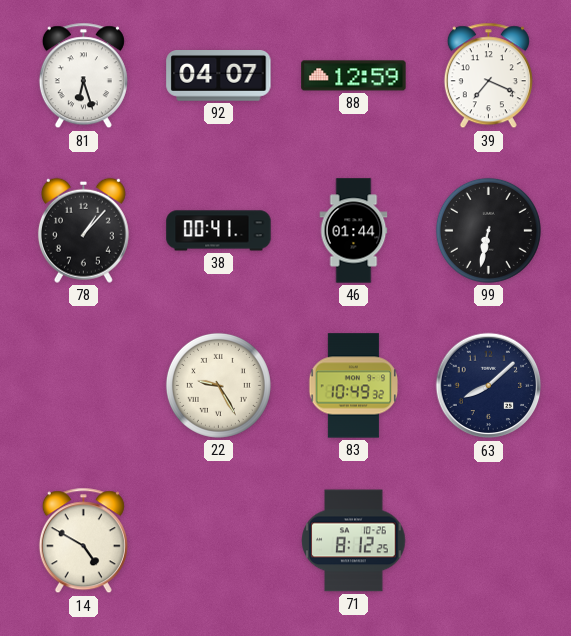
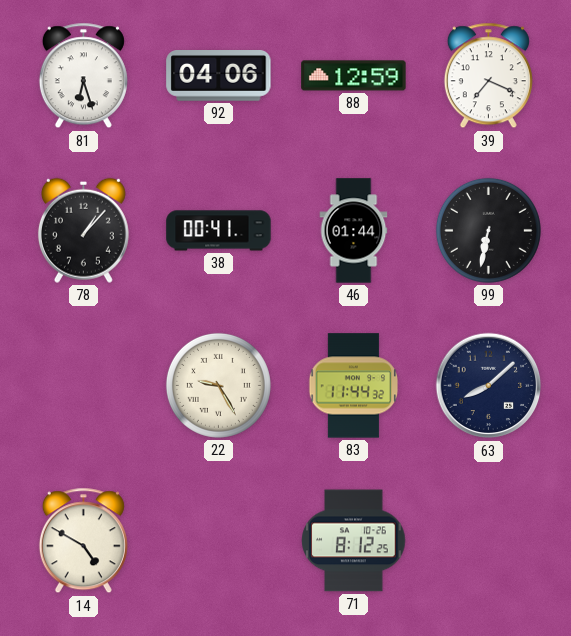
92: 04:07 -> 04:06 (219, 76)
83: 10:49 -> 11:44 (354, 386)
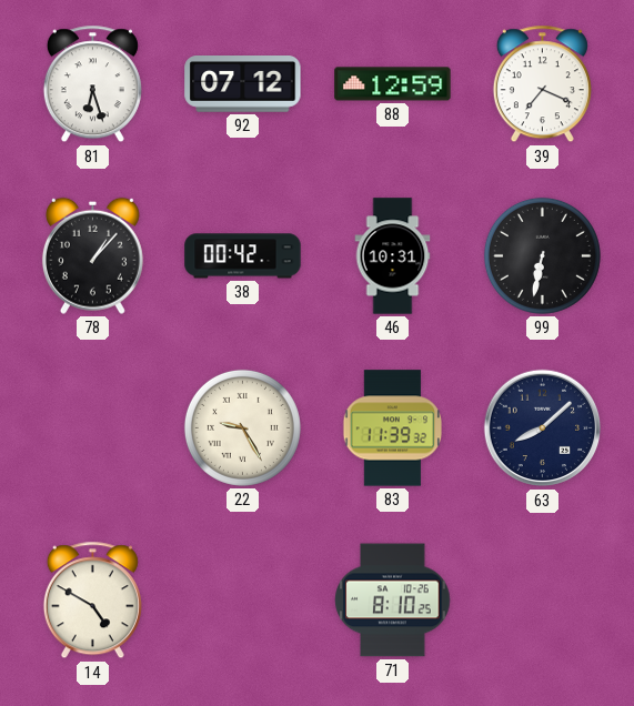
92: 04:06 -> 07:12 (243, 84)
38: 00:41 -> 00:42 (243, 256)
46: 01:44 -> 10:31 (393, 256)
83: 11:44 -> 11:39 (393, 428)
71: 8:12 -> 8:10 (393, 601)
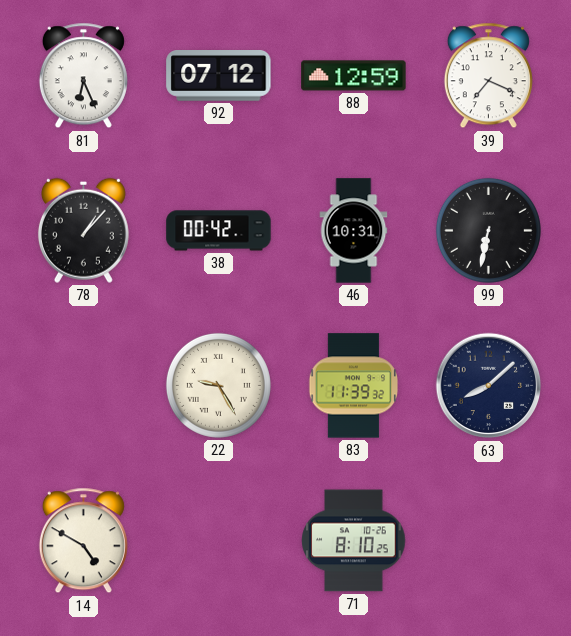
81: 6:27 -> 6:26 (83, 76)
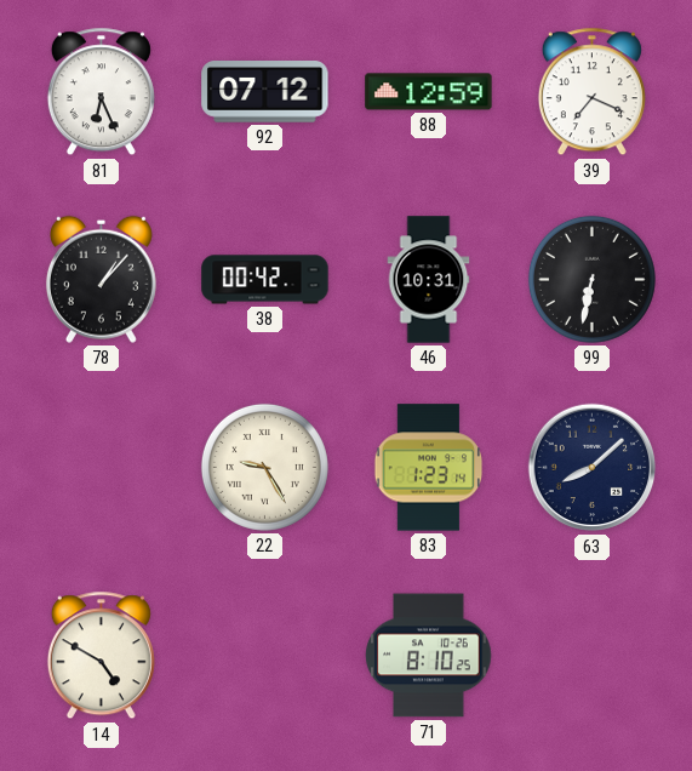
83: 11:39 -> 1:23 (429, 468)
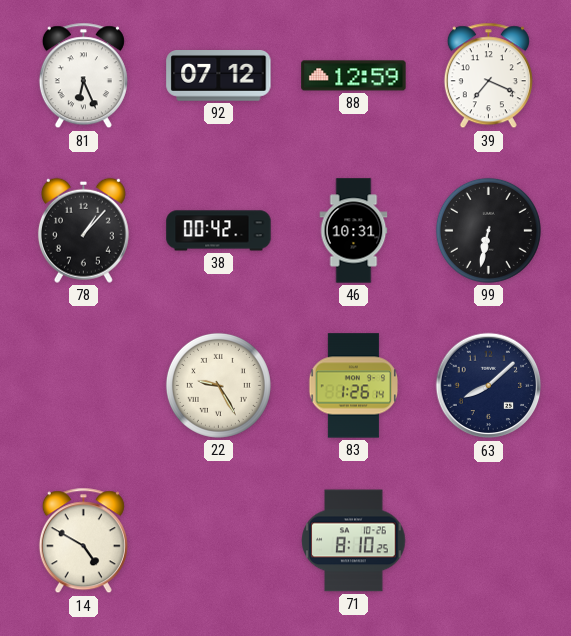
83: 1:23 -> 1:26 (354, 386)
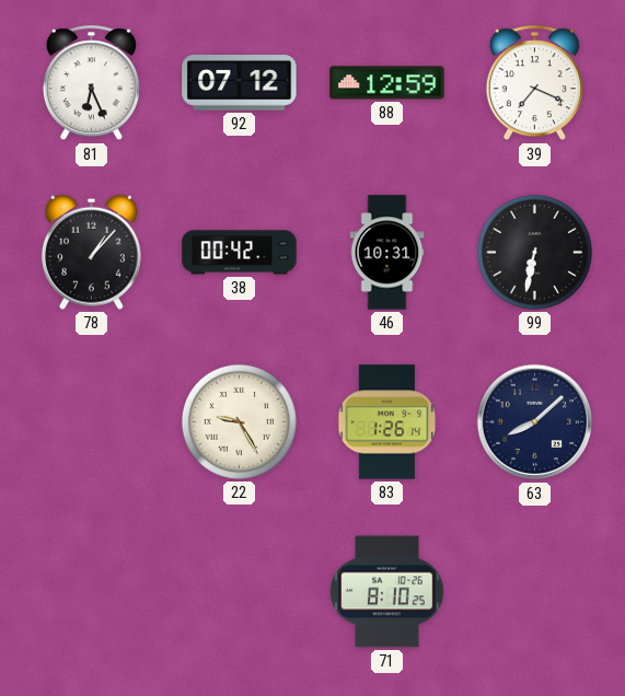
14: 4:50 -> none (83, 541)
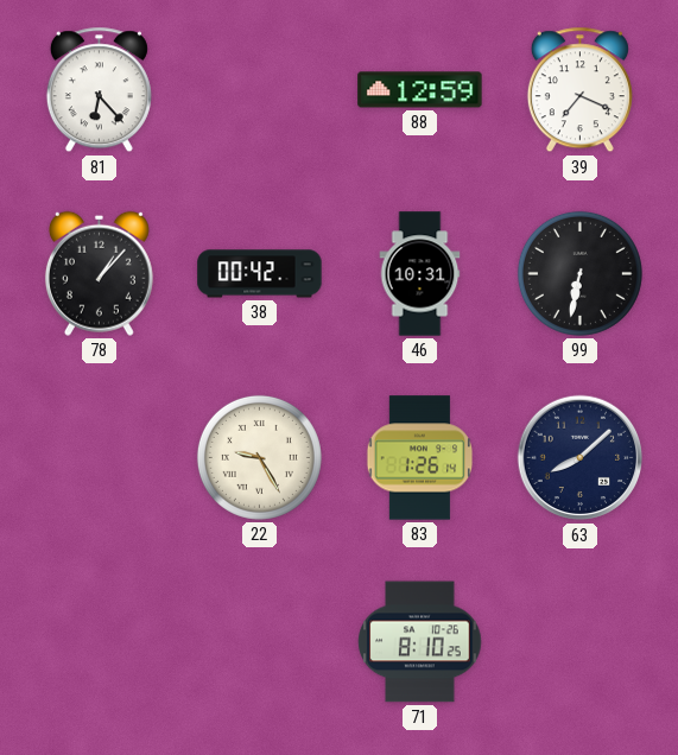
81: 6:26 -> 6:23 (99, 90)
92: 07:12 -> none (240, 83)
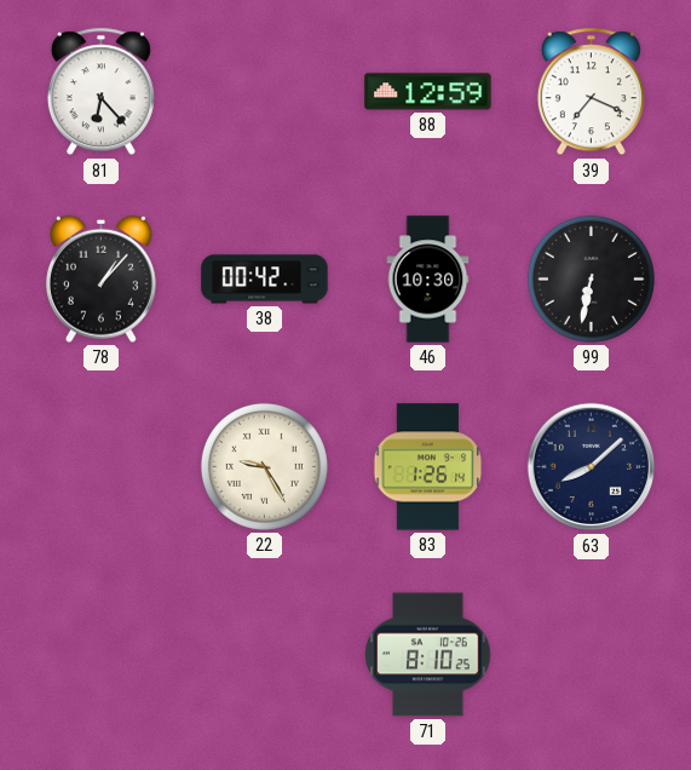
46: 10:31 -> 10:30 (428, 280)
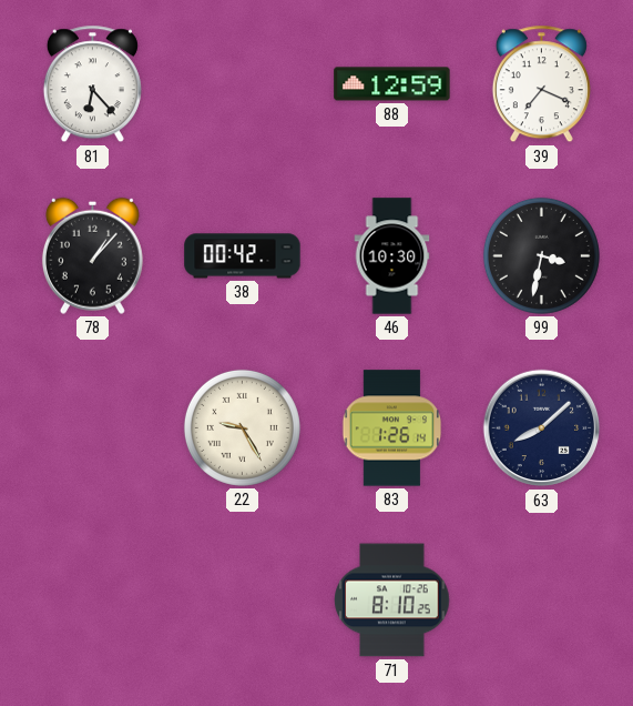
99: 6:32 -> 3:32 (541, 255)
